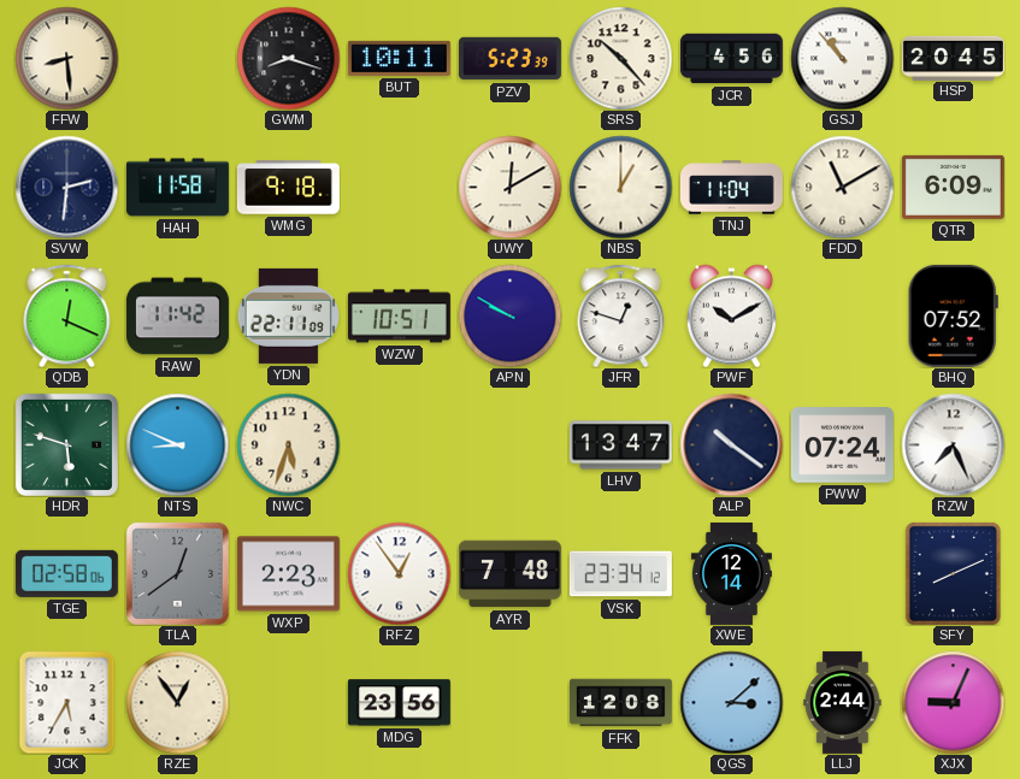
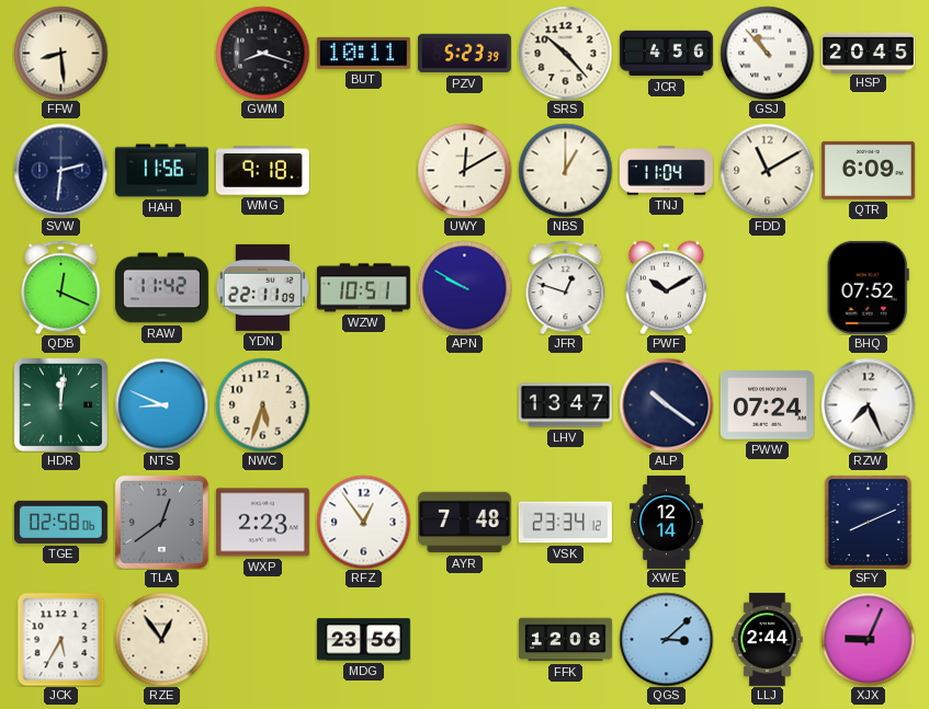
HAH: 11:58 -> 11:56 (161, 171)
HDR: 5:48 -> 12:01 (60, 404)
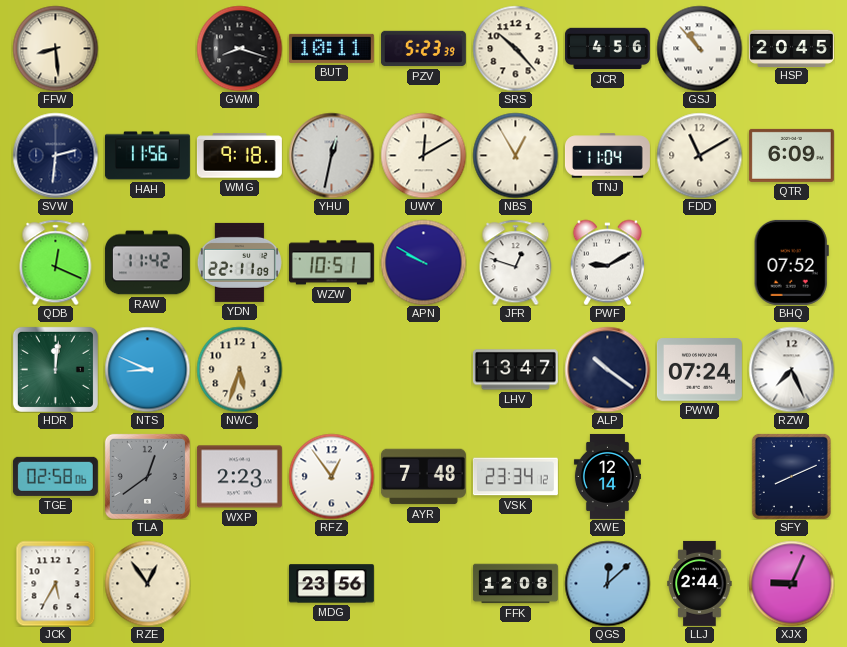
YHU: none -> 12:32 (331, 155)
NBS: 1:00 -> 12:55 (515, 155)
PWF: 10:10 -> 9:10 (607, 262)
QGS: 3:08 -> 12:08 (607, 583)
